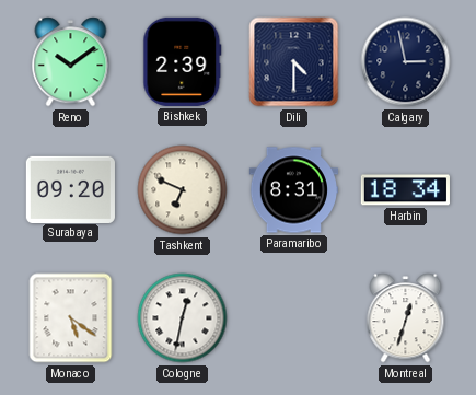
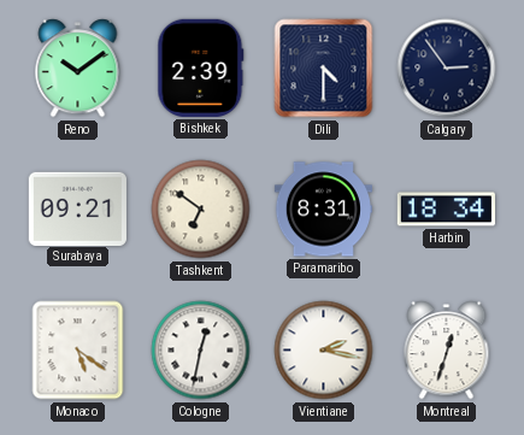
Calgary: 2:58 -> 2:54 (447, 69)
Surabaya: 09:20 -> 09:21 (77, 208)
Tashkent: 6:49 -> 6:51 (201, 210)
Vientiane: none -> 2:17 (324, 351)
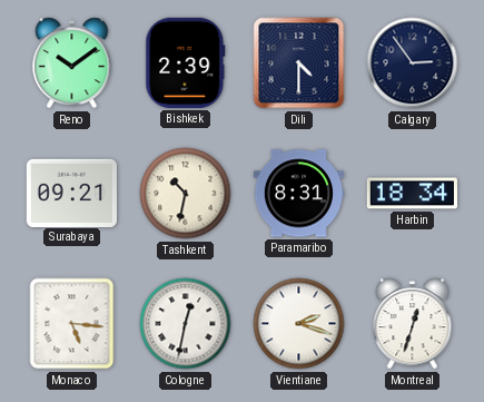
Tashkent: 6:51 -> 10:32 (186, 194)
Monaco: 5:21 -> 5:16 (72, 324)
Vientiane: 2:17 -> 2:18 (299, 324)
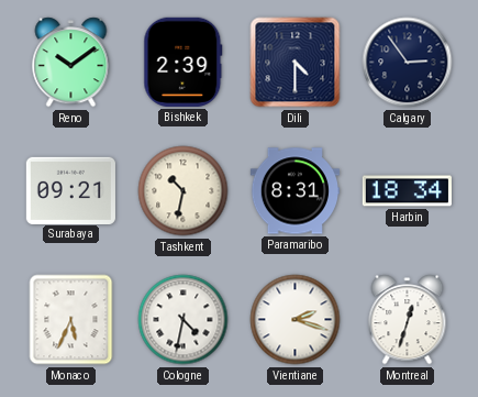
Monaco: 5:16 -> 5:34 (71, 320)
Cologne: 12:32 -> 4:32 (184, 320)
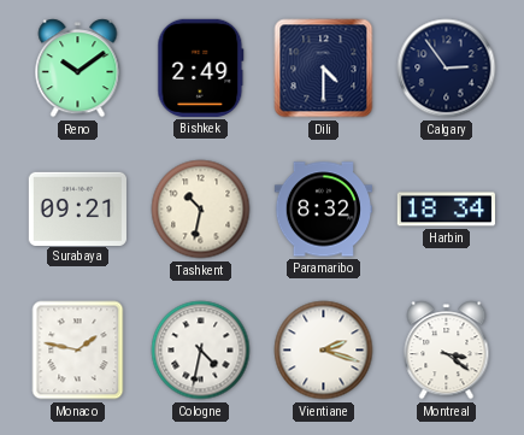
Bishkek: 2:39 -> 2:49 (201, 67)
Paramaribo: 8:31 -> 8:32 (323, 210)
Monaco: 5:34 -> 1:47 (78, 351)
Montreal: 12:33 -> 3:21 (447, 351)
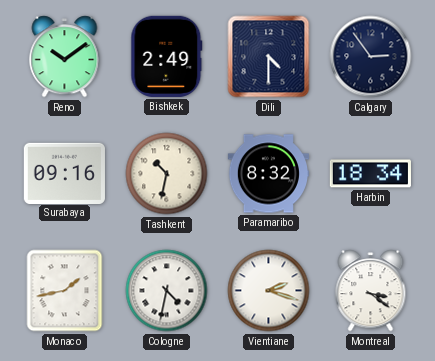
Surabaya: 09:21 -> 09:16 (64, 173)
Monaco: 1:47 -> 1:43 (65, 291)
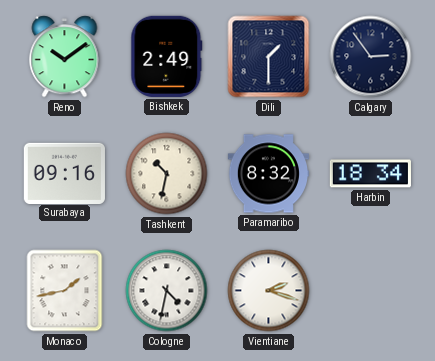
Dili: 4:30 -> 1:30 (269, 57)
Montreal: 3:21 -> none (371, 291)
